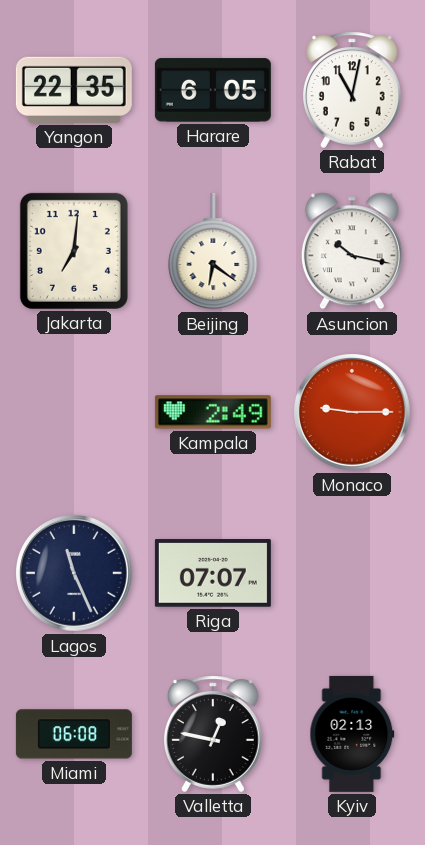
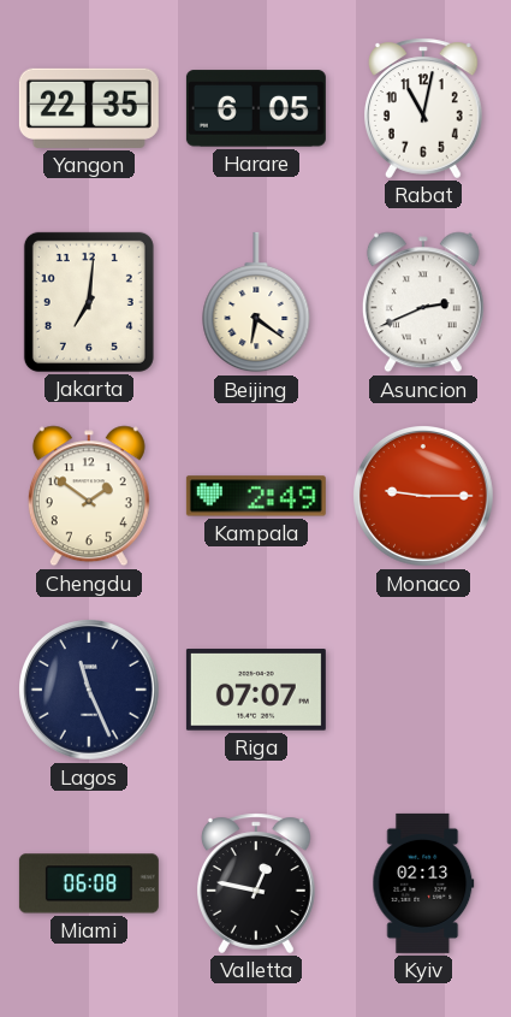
Asuncion: 10:17 -> 2:41 (423, 302)
Chengdu: none -> 1:51 (89, 496)
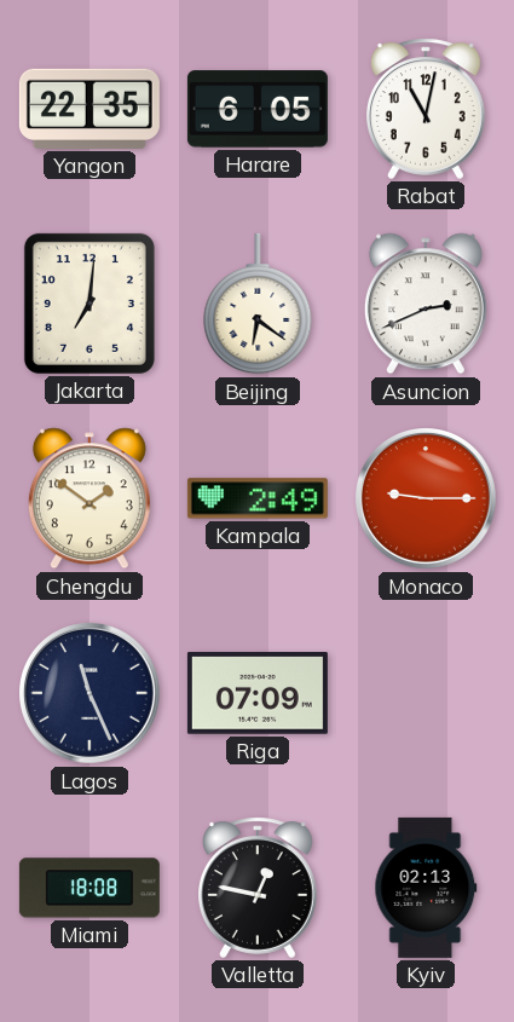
Riga: 07:07 -> 07:09 (258, 693)
Miami: 06:08 -> 18:08 (89, 888)
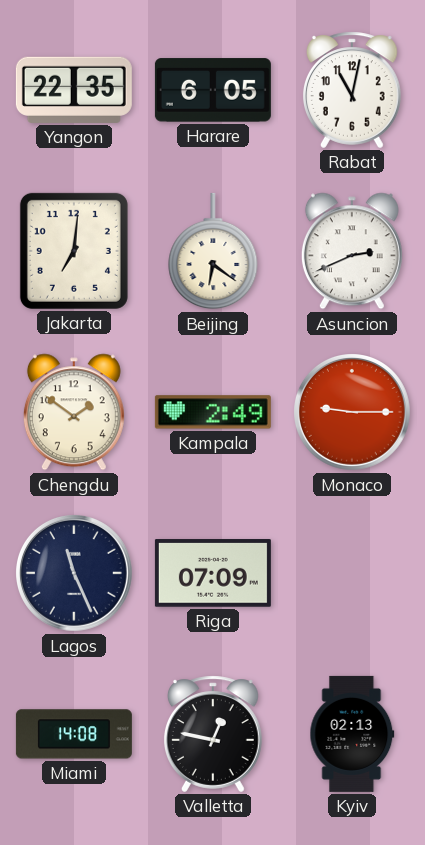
Miami: 18:08 -> 14:08 (74, 734)
